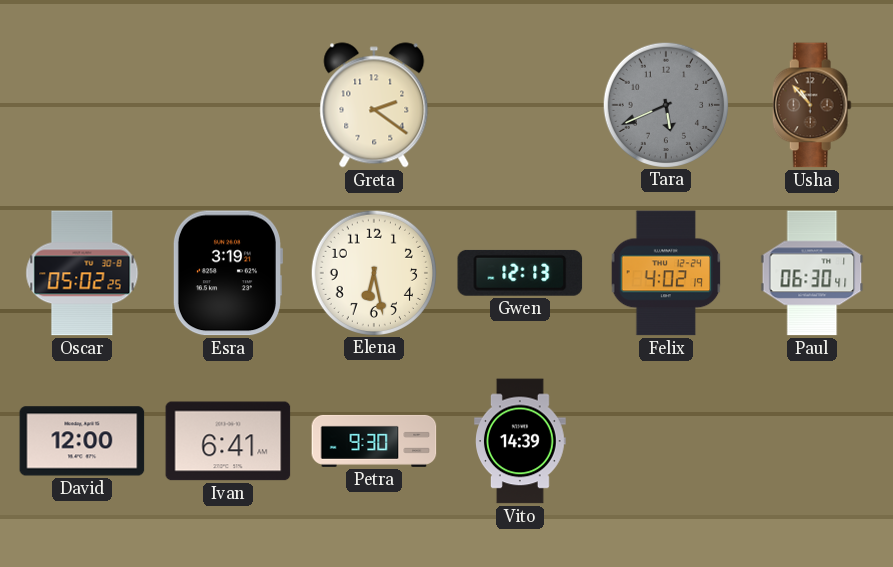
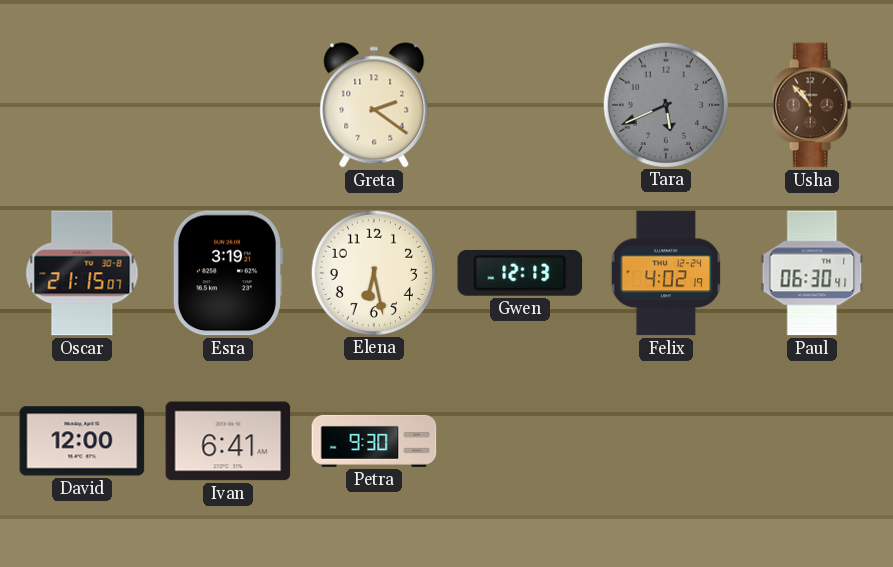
Oscar: 05:02 -> 21:15 (82, 273)
Vito: 14:39 -> none (521, 441)
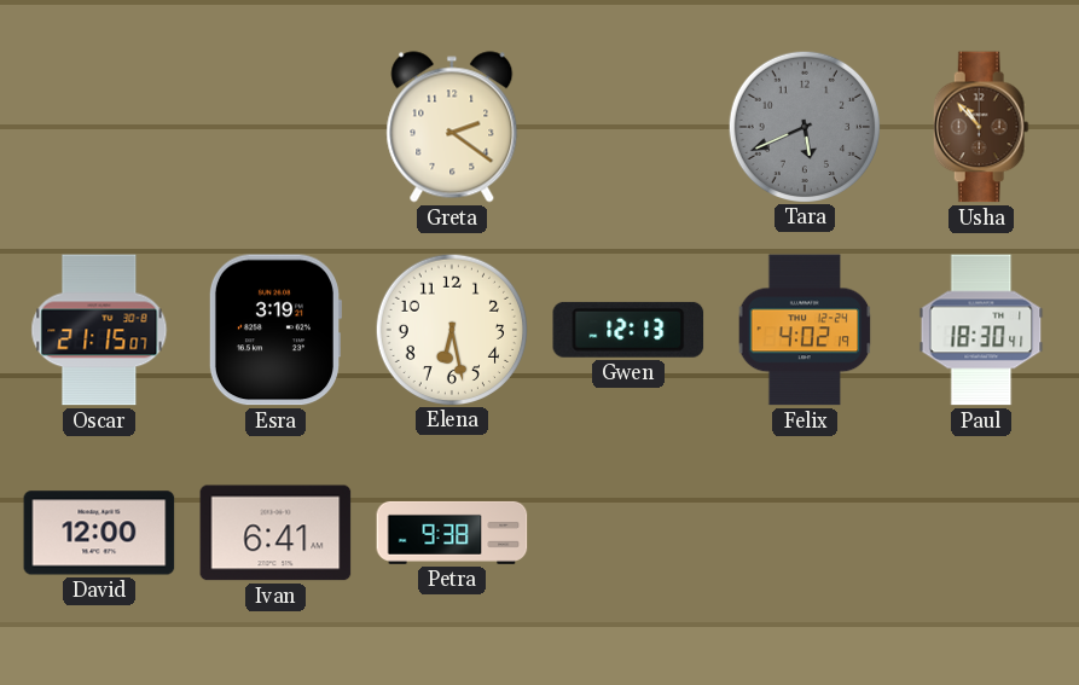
Paul: 06:30 -> 18:30 (981, 330)
Petra: 9:30 -> 9:38 (452, 533)
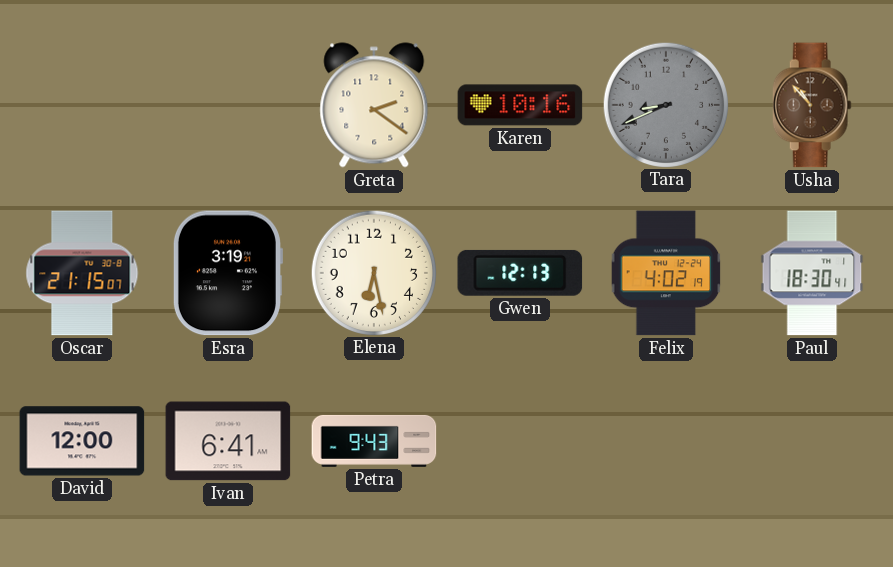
Karen: none -> 10:16 (520, 105)
Tara: 5:41 -> 8:41 (665, 104)
Petra: 9:38 -> 9:43 (374, 441)
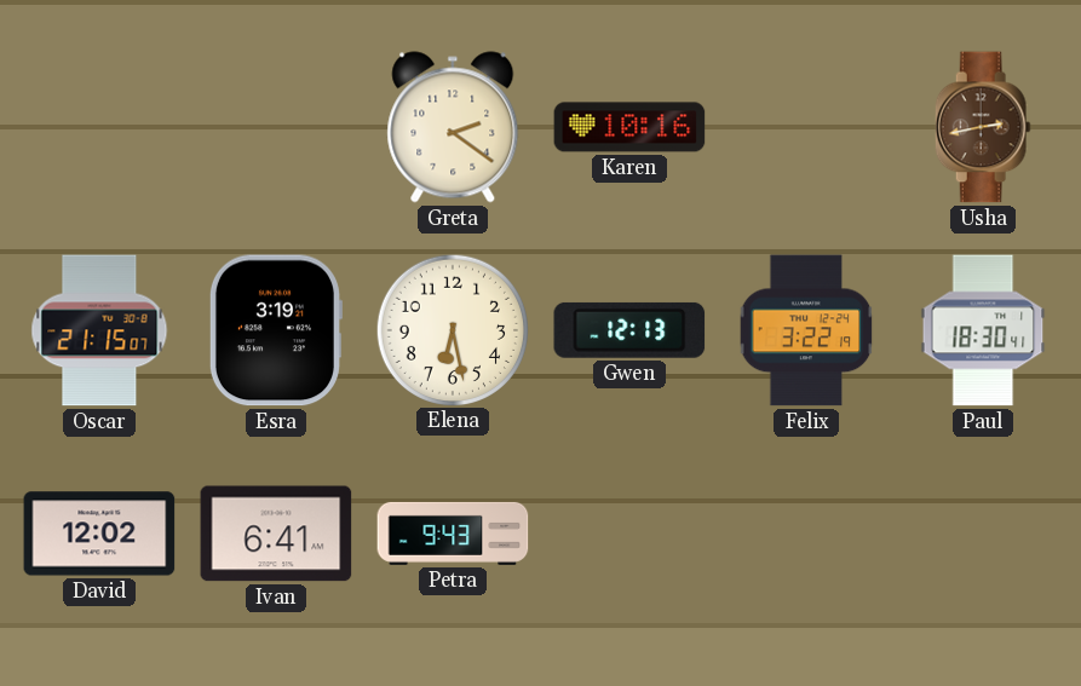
Tara: 8:41 -> none (665, 104)
Usha: 10:53 -> 2:43 (983, 127)
Felix: 4:02 -> 3:22 (806, 330)
David: 12:00 -> 12:02 (99, 534)
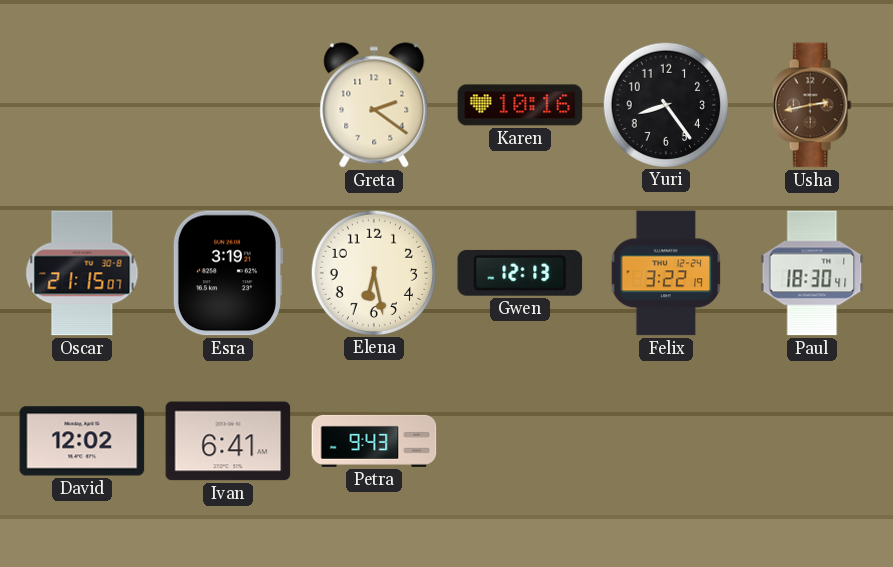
Yuri: none -> 8:24 (665, 104)
